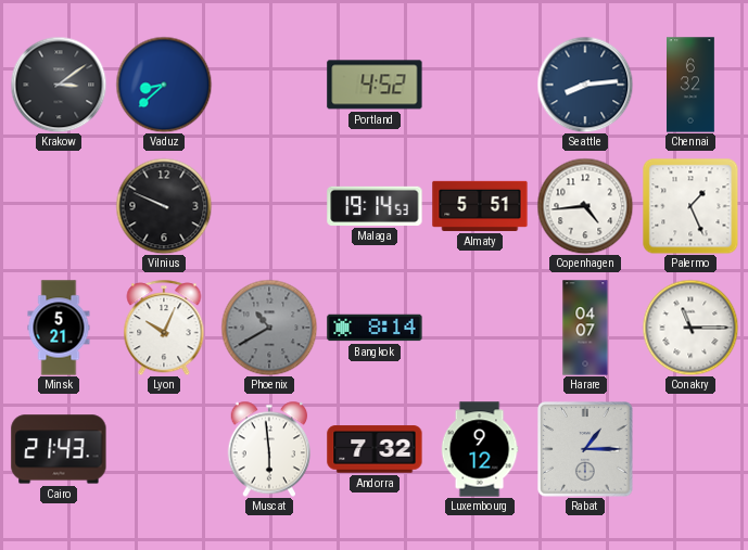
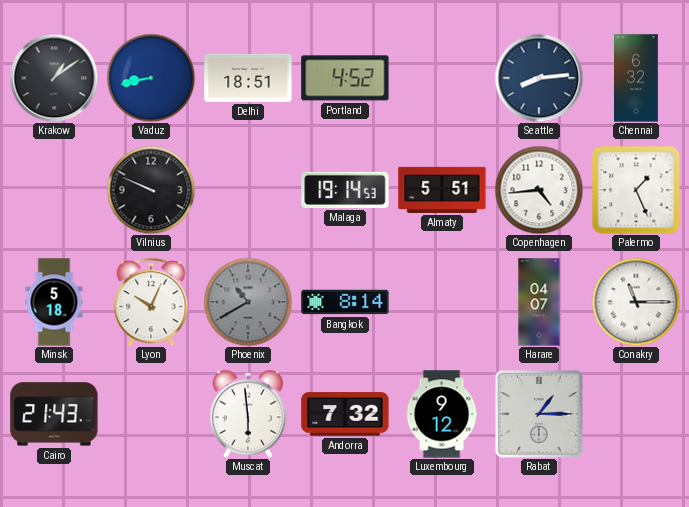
Krakow: 3:09 -> 1:09 (54, 78)
Vaduz: 8:38 -> 8:43 (151, 78)
Delhi: none -> 18:51 (248, 78)
Minsk: 5:21 -> 5:18 (54, 302)
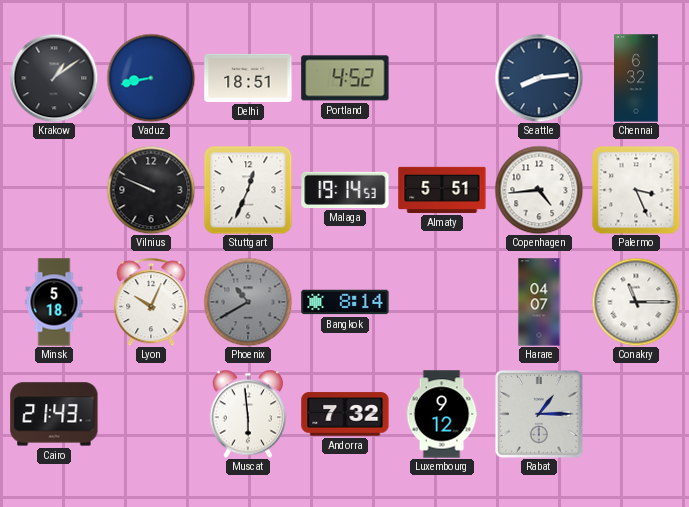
Stuttgart: none -> 12:34 (248, 190)
Palermo: 1:26 -> 3:26 (636, 190)
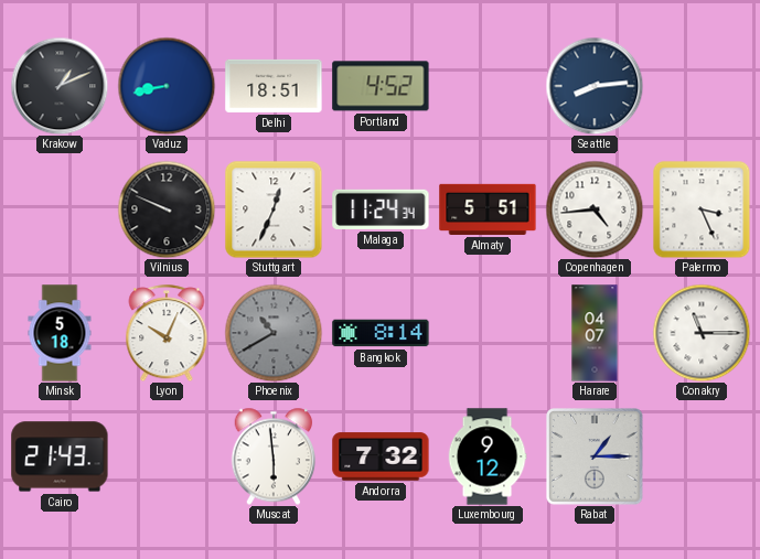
Krakow: 1:09 -> 1:11 (60, 86)
Chennai: 6:32 -> none (637, 78)
Malaga: 19:14 -> 11:24 (381, 209)
